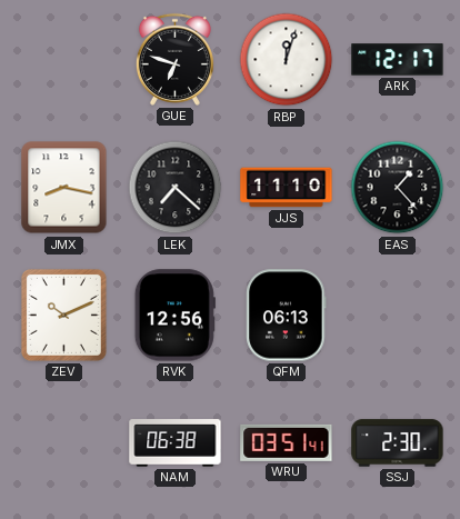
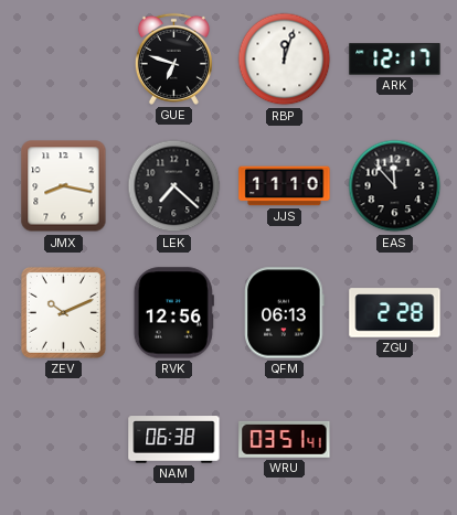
EAS: 1:23 -> 11:53 (395, 186)
ZGU: none -> 2:28 (395, 313)
SSJ: 2:30 -> none (398, 443)
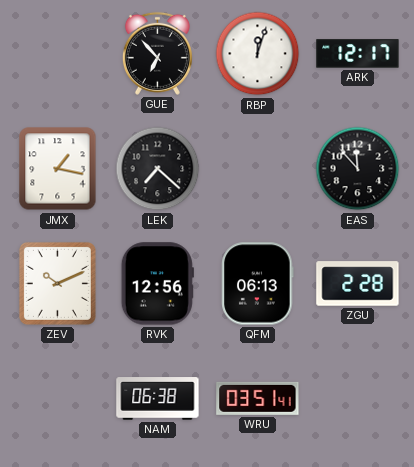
GUE: 6:48 -> 6:53 (157, 53)
JMX: 8:17 -> 1:17 (58, 169)
JJS: 11:10 -> none (285, 186)
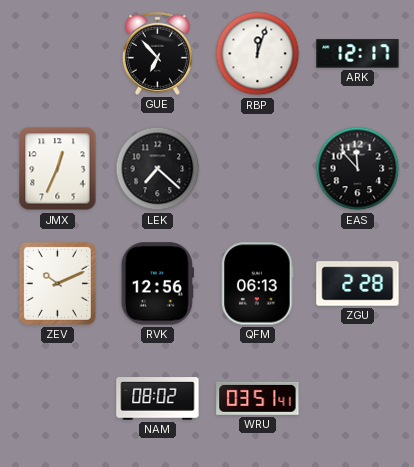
JMX: 1:17 -> 12:34 (58, 169)
NAM: 06:38 -> 08:02 (158, 399)
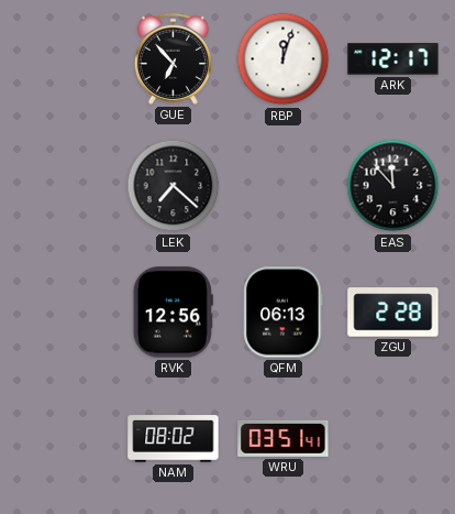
JMX: 12:34 -> none (58, 169)
ZEV: 10:11 -> none (57, 283)
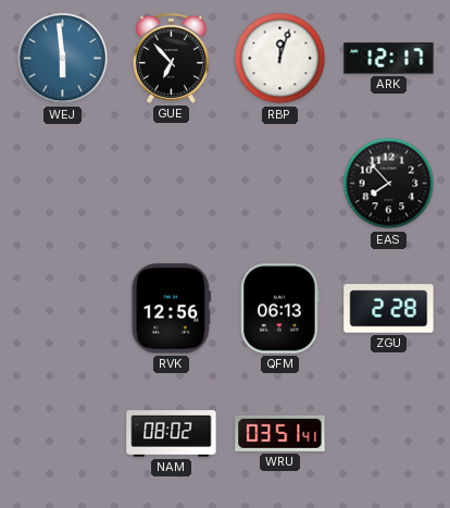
WEJ: none -> 5:59 (63, 59)
LEK: 7:22 -> none (174, 186)
EAS: 11:53 -> 7:53 (389, 184)
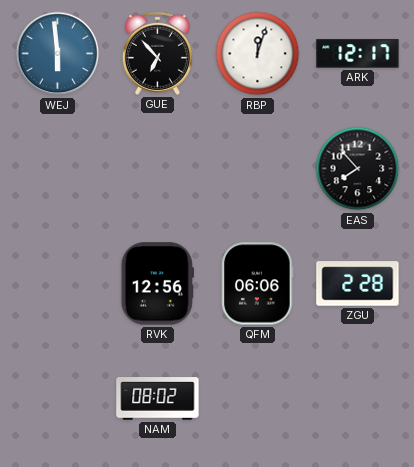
QFM: 06:13 -> 06:06 (258, 284)
WRU: 03:51 -> none (280, 433)
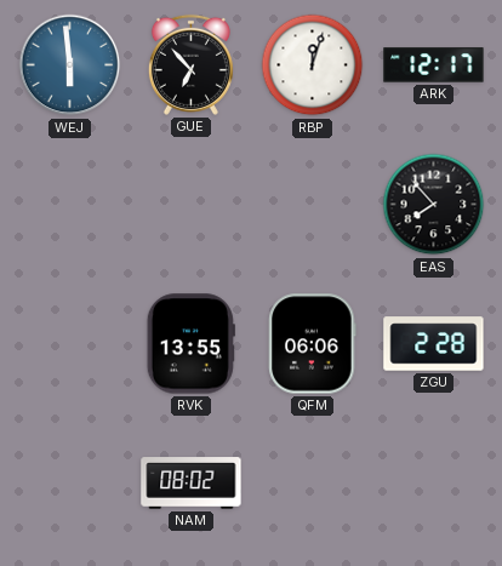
RVK: 12:56 -> 13:55 (190, 344)
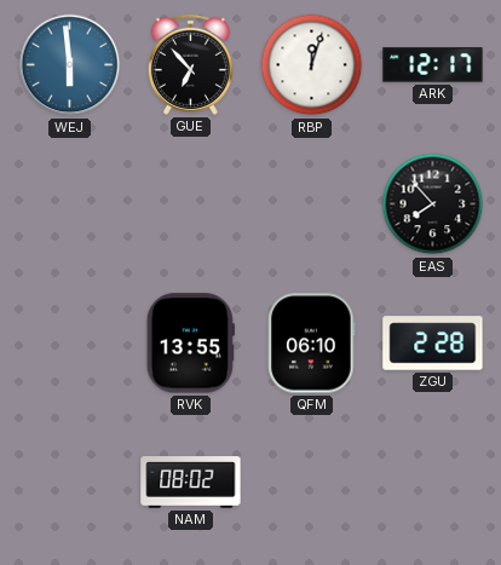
QFM: 06:06 -> 06:10 (312, 344)
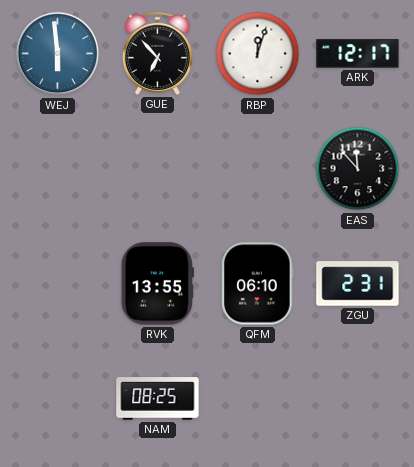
EAS: 7:53 -> 11:53 (358, 169)
ZGU: 2:28 -> 2:31 (358, 284)
NAM: 08:02 -> 08:25 (158, 399)
